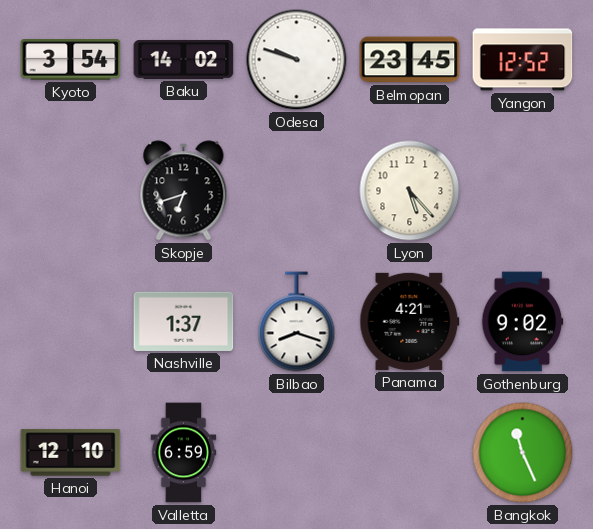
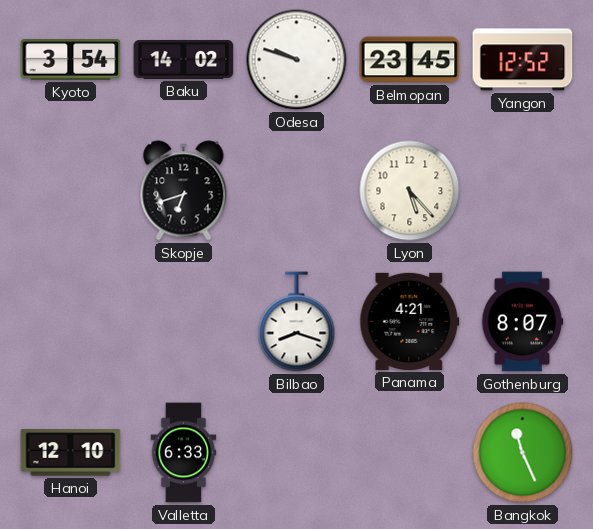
Nashville: 1:37 -> none (184, 321)
Gothenburg: 9:02 -> 8:07 (522, 322)
Valletta: 6:59 -> 6:33 (184, 453)
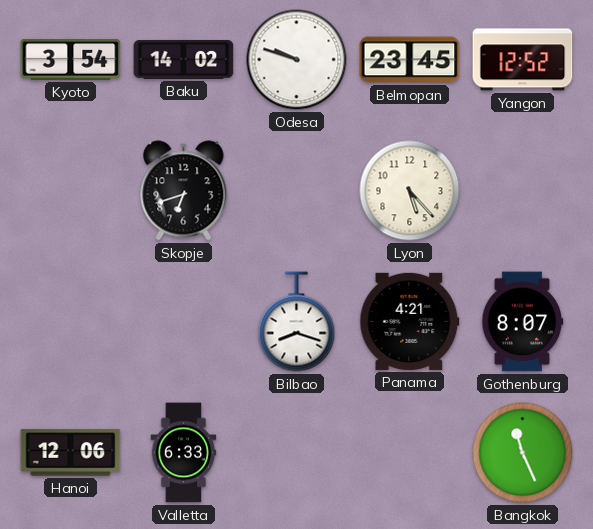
Hanoi: 12:10 -> 12:06 (71, 453)
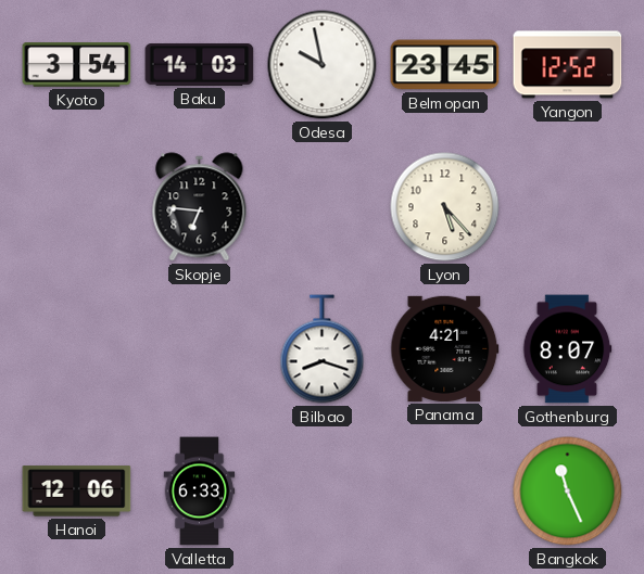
Baku: 14:02 -> 14:03 (200, 64)
Odesa: 9:48 -> 9:58 (323, 65)
Skopje: 6:42 -> 6:46 (200, 207)
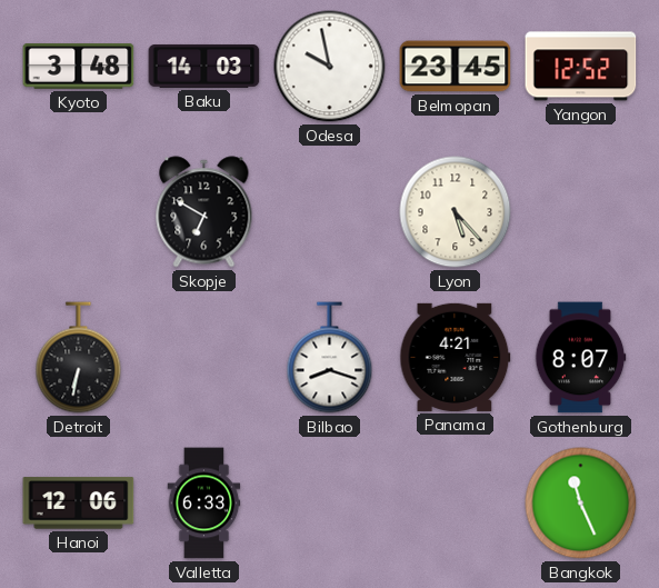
Kyoto: 3:54 -> 3:48 (79, 67)
Skopje: 6:46 -> 6:50 (204, 212)
Detroit: none -> 6:32 (79, 358)
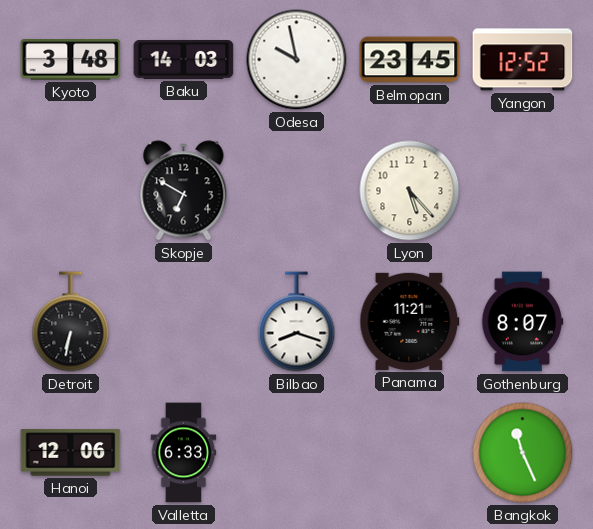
Panama: 4:21 -> 11:21 (410, 321)
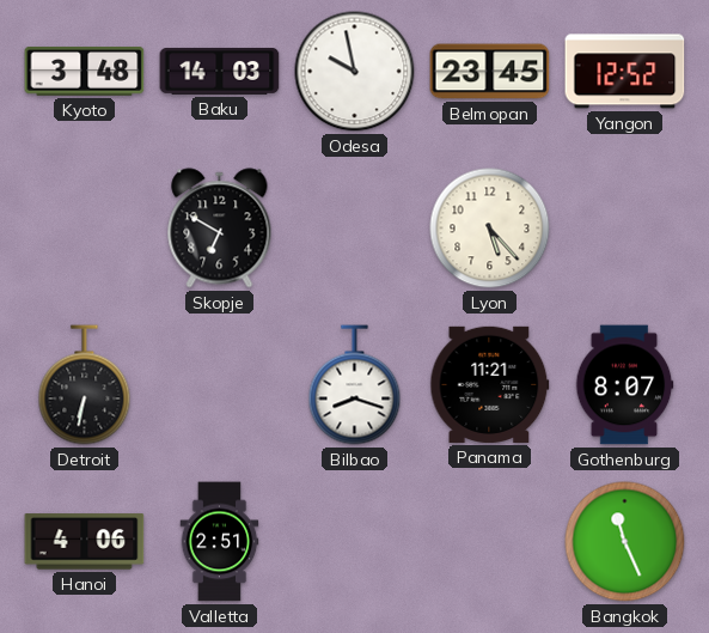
Hanoi: 12:06 -> 4:06 (85, 542)
Valletta: 6:33 -> 2:51 (220, 542)
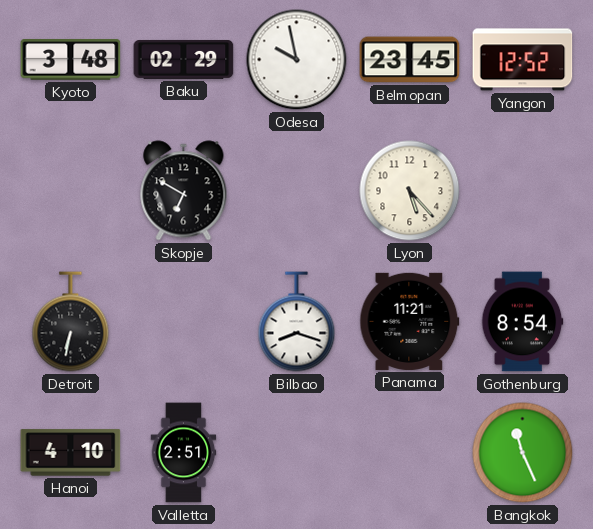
Baku: 14:03 -> 02:29 (184, 59)
Gothenburg: 8:07 -> 8:54 (522, 322)
Hanoi: 4:06 -> 4:10 (71, 453)
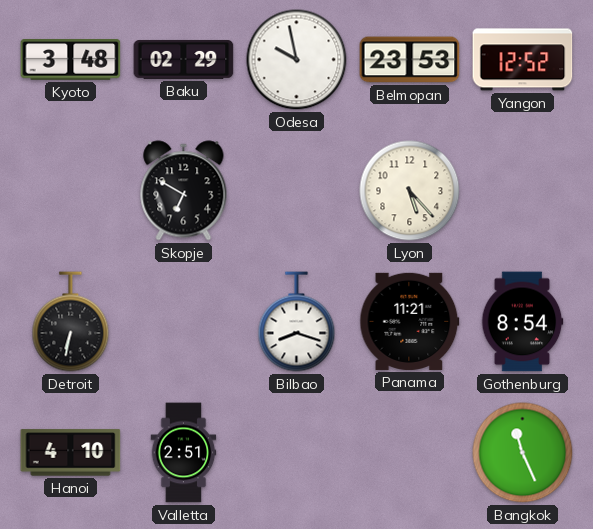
Belmopan: 23:45 -> 23:53 (410, 60)
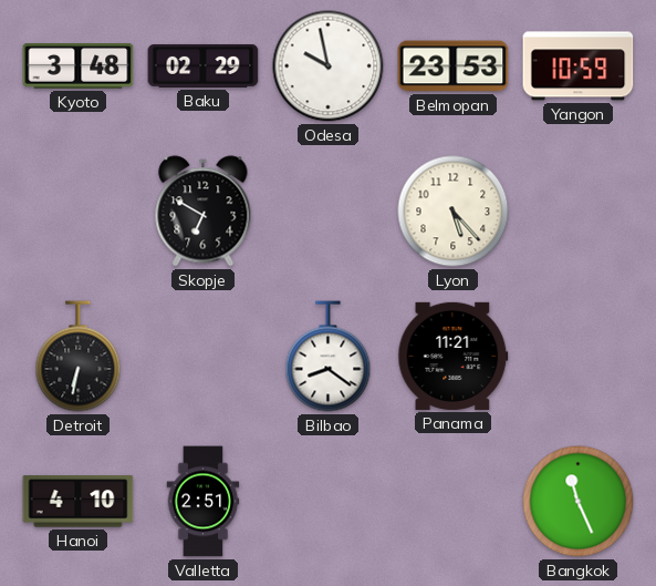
Yangon: 12:52 -> 10:59 (579, 66)
Bilbao: 8:18 -> 8:21 (329, 357)
Gothenburg: 8:54 -> none (522, 322)
